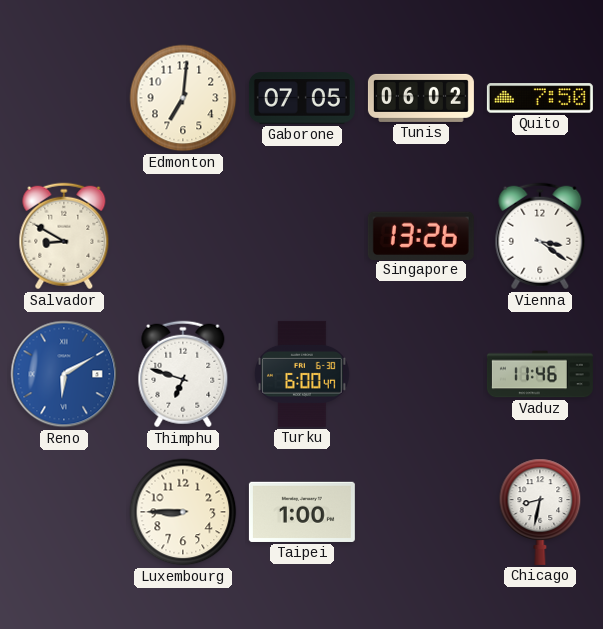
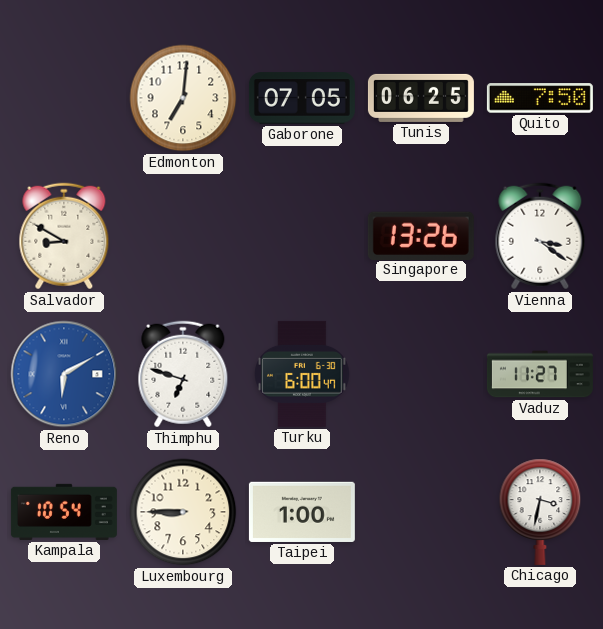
Tunis: 06:02 -> 06:25 (421, 98)
Vaduz: 11:46 -> 11:27 (540, 374)
Kampala: none -> 10:54 (64, 512)
Chicago: 8:32 -> 3:32 (540, 512)
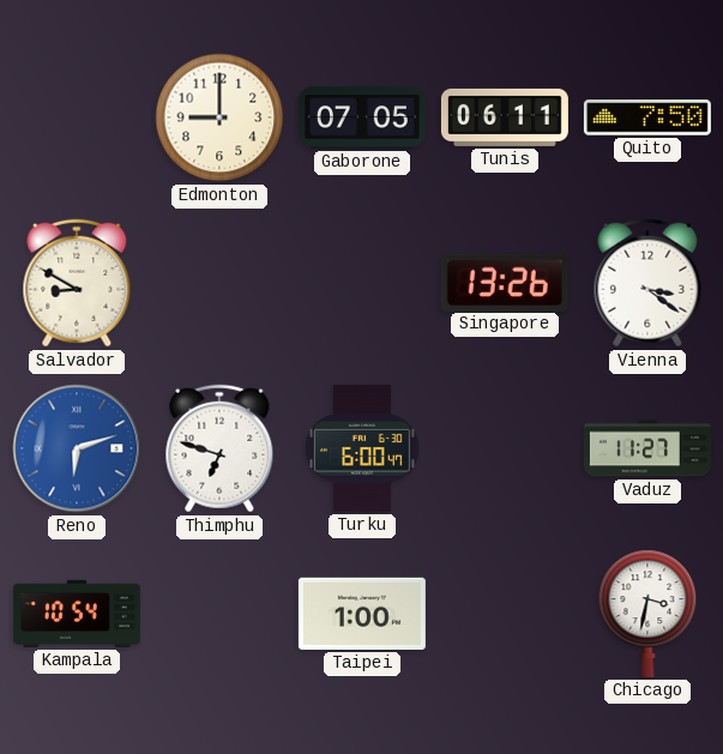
Edmonton: 7:01 -> 9:00 (219, 117)
Tunis: 06:25 -> 06:11 (505, 117)
Reno: 6:10 -> 6:12 (77, 448)
Luxembourg: 8:45 -> none (183, 512)
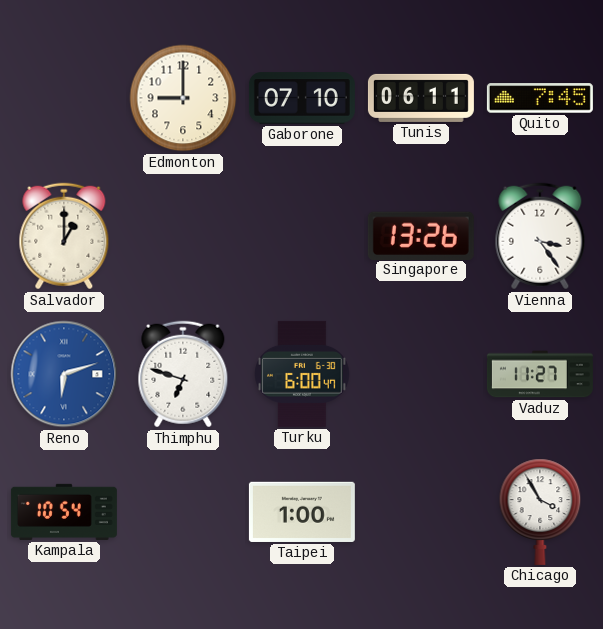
Gaborone: 07:05 -> 07:10 (302, 98)
Quito: 7:50 -> 7:45 (540, 98)
Salvador: 8:50 -> 1:00 (64, 236)
Vienna: 3:21 -> 3:24 (540, 236)
Chicago: 3:32 -> 3:55 (540, 512)
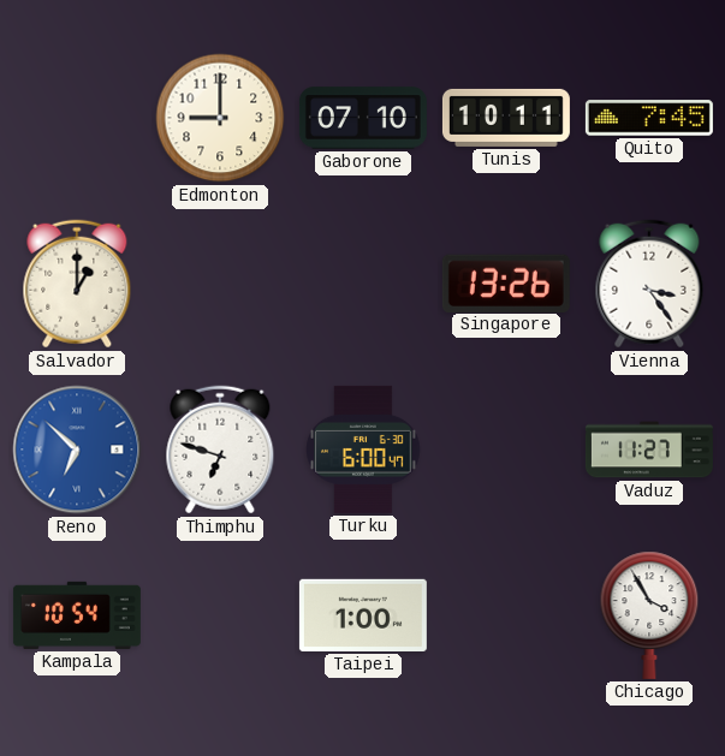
Tunis: 06:11 -> 10:11 (506, 118)
Reno: 6:12 -> 6:52 (77, 450)
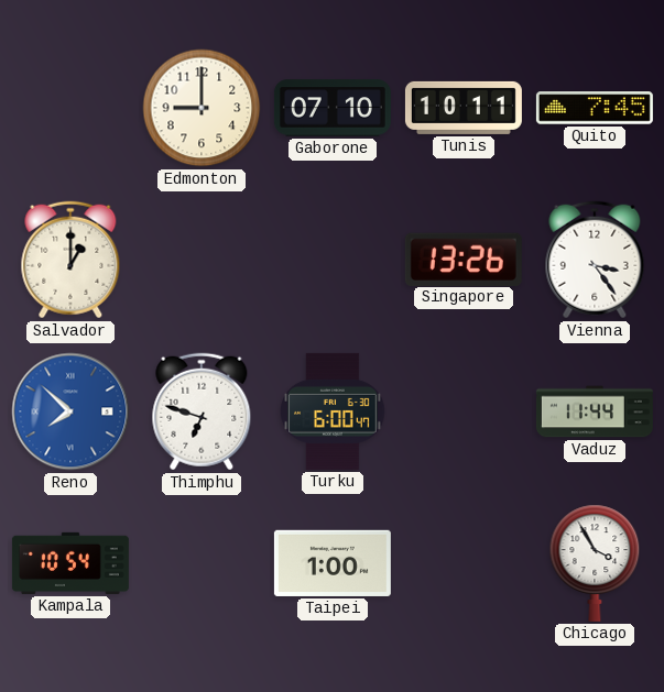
Reno: 6:52 -> 7:52 (70, 411)
Vaduz: 11:27 -> 11:44 (595, 411)
